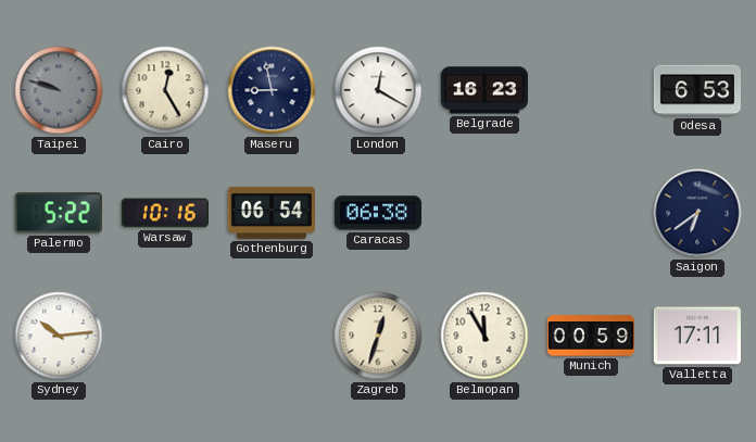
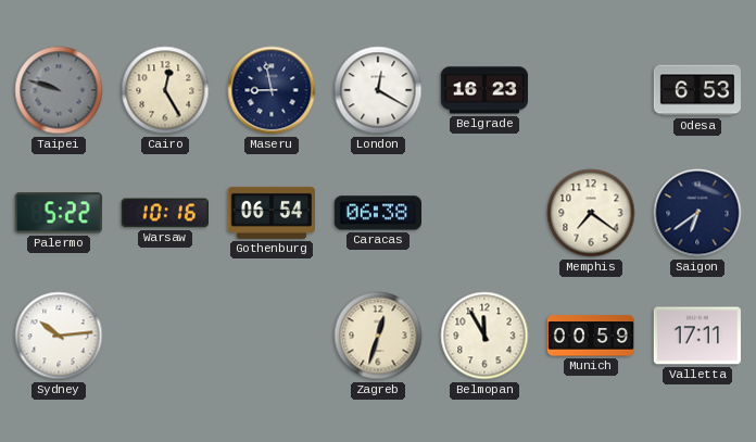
Memphis: none -> 7:21 (591, 213)
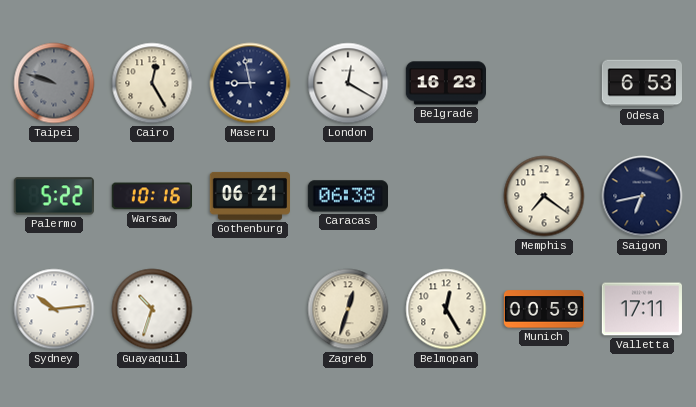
Gothenburg: 06:54 -> 06:21 (249, 196)
Saigon: 6:39 -> 6:43 (642, 196)
Guayaquil: none -> 10:33 (152, 309)
Belmopan: 11:55 -> 12:25 (446, 309)
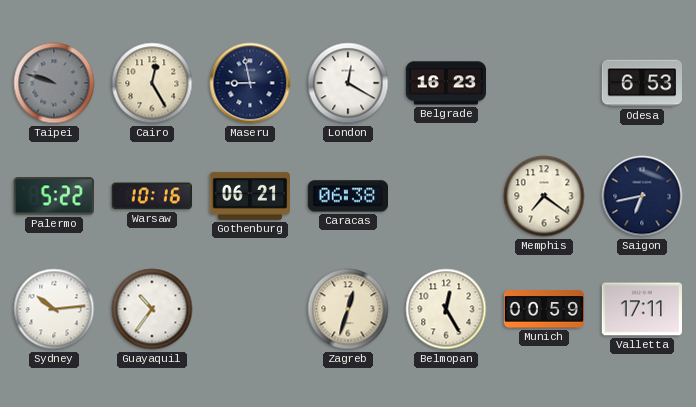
Guayaquil: 10:33 -> 10:36 (152, 309)
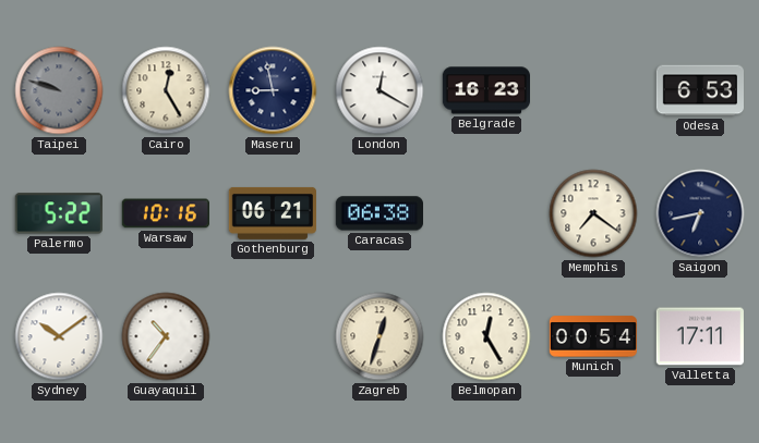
Sydney: 10:14 -> 10:09 (59, 336)
Munich: 00:59 -> 00:54 (592, 336)
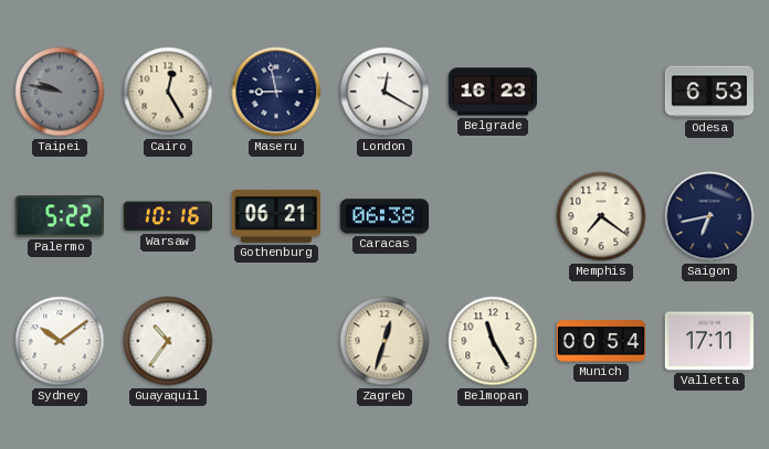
Taipei: 9:48 -> 9:47 (60, 92)
Belmopan: 12:25 -> 11:25 (493, 341)
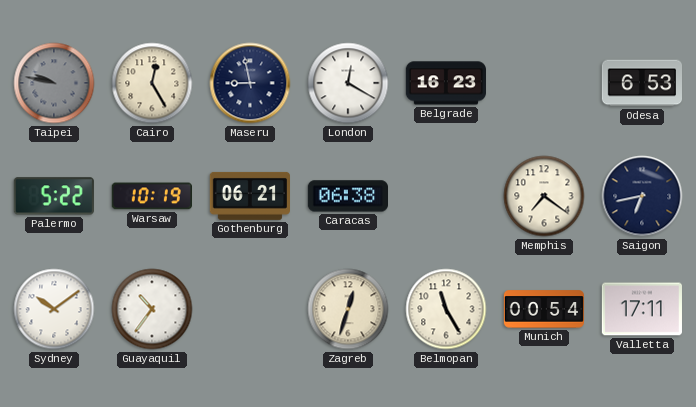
Warsaw: 10:16 -> 10:19 (152, 196)
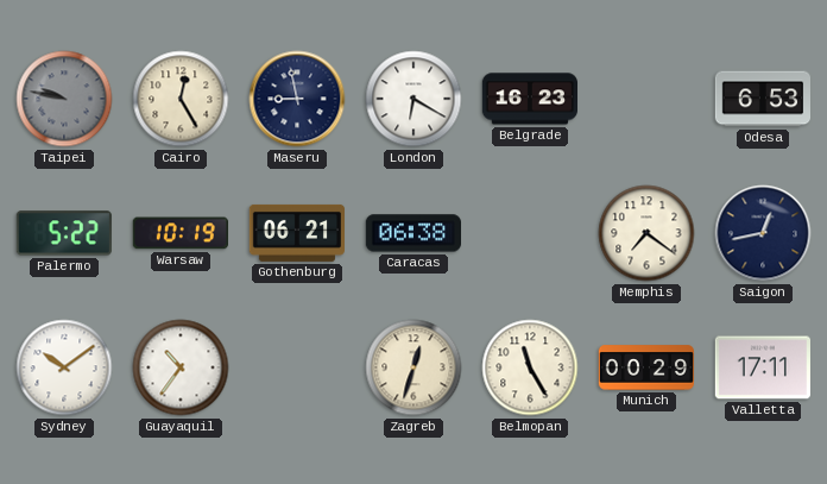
London: 12:20 -> 6:20 (414, 99)
Saigon: 6:43 -> 12:43 (763, 233)
Munich: 00:54 -> 00:29 (645, 367)
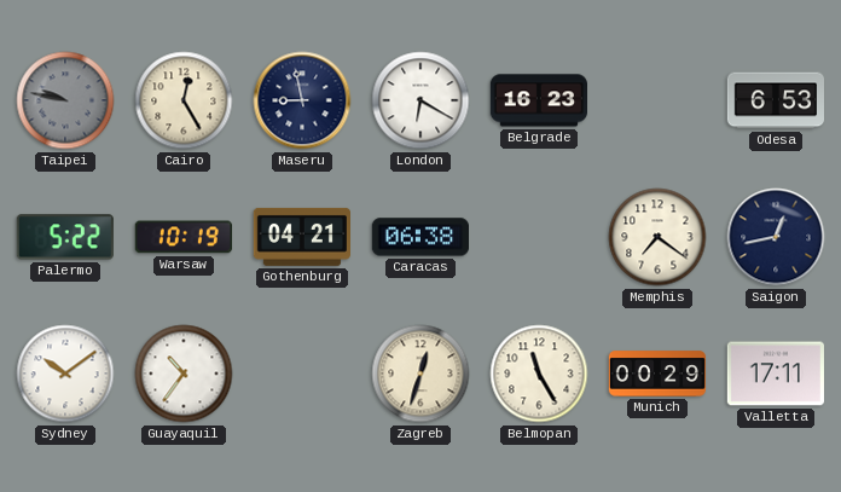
Gothenburg: 06:21 -> 04:21 (301, 237)
